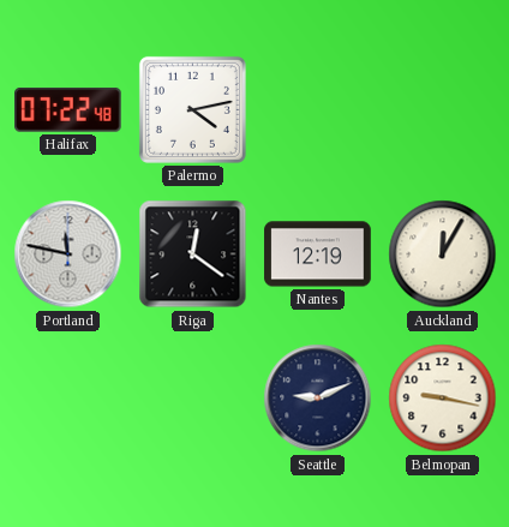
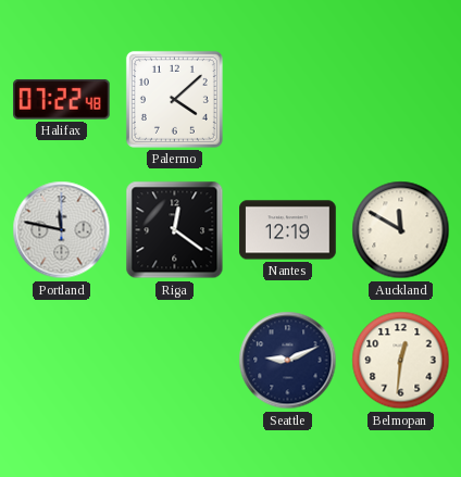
Palermo: 4:13 -> 4:08 (174, 99)
Auckland: 12:05 -> 11:50 (401, 230)
Belmopan: 9:17 -> 12:31 (401, 361)
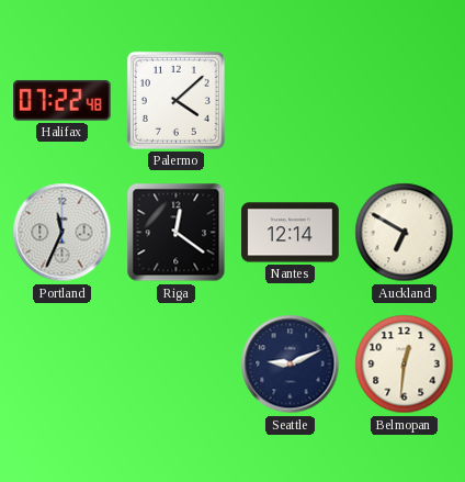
Portland: 11:47 -> 11:34 (63, 233)
Nantes: 12:19 -> 12:14 (291, 233)
Auckland: 11:50 -> 6:50 (405, 233)
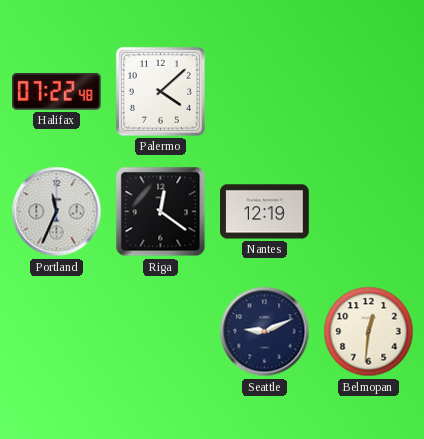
Nantes: 12:14 -> 12:19 (265, 212)
Auckland: 6:50 -> none (405, 233)
